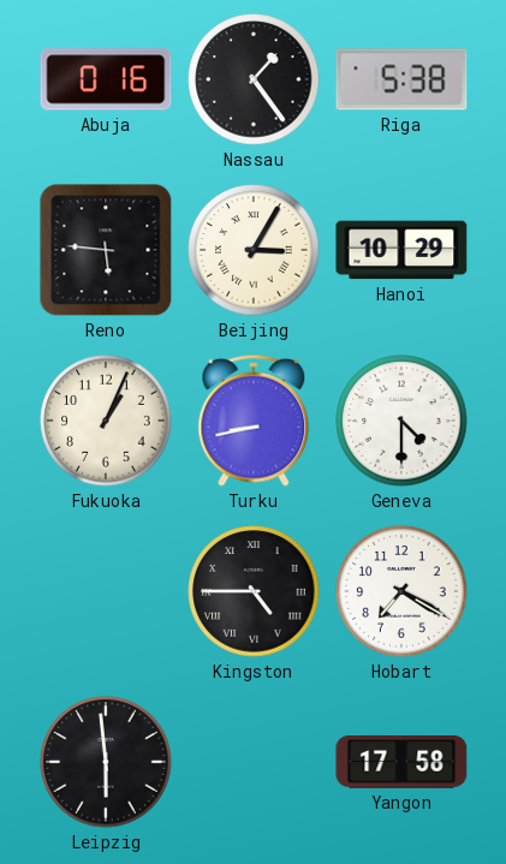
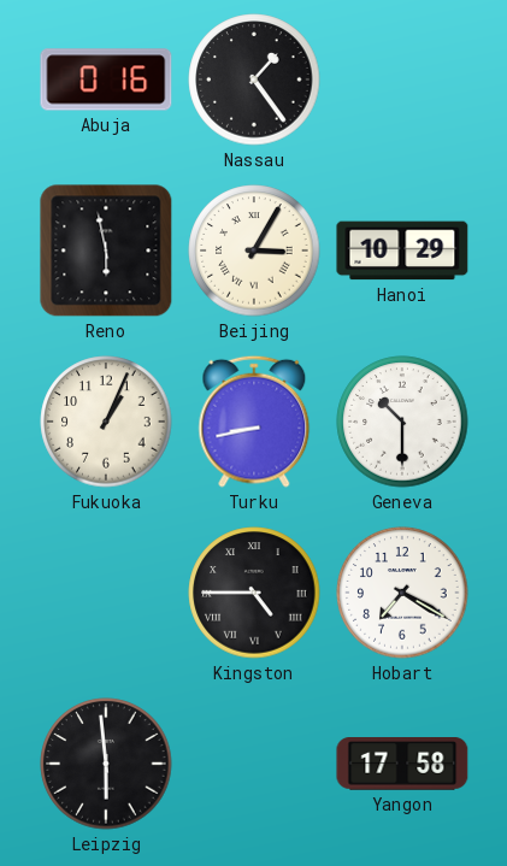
Riga: 5:38 -> none (401, 79)
Reno: 5:46 -> 5:58 (106, 251)
Geneva: 4:30 -> 10:30 (402, 422)
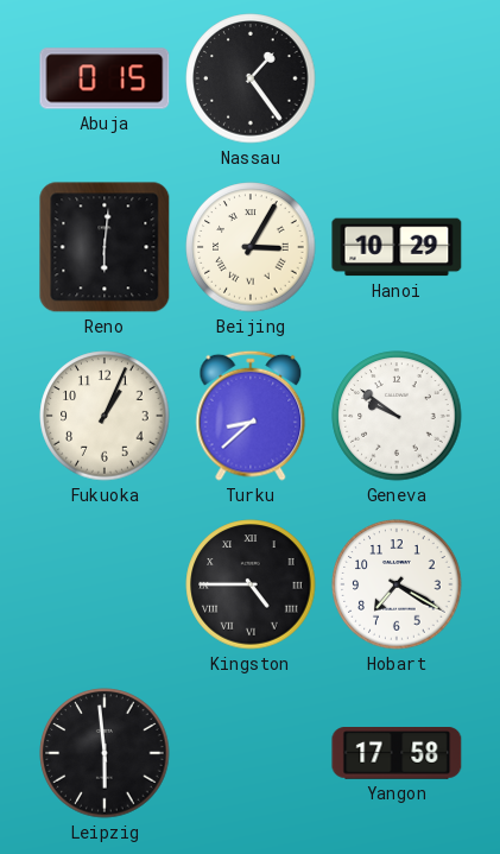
Abuja: 0:16 -> 0:15 (105, 78)
Reno: 5:58 -> 6:01 (105, 247)
Turku: 8:43 -> 8:38 (251, 416)
Geneva: 10:30 -> 9:51 (397, 416)
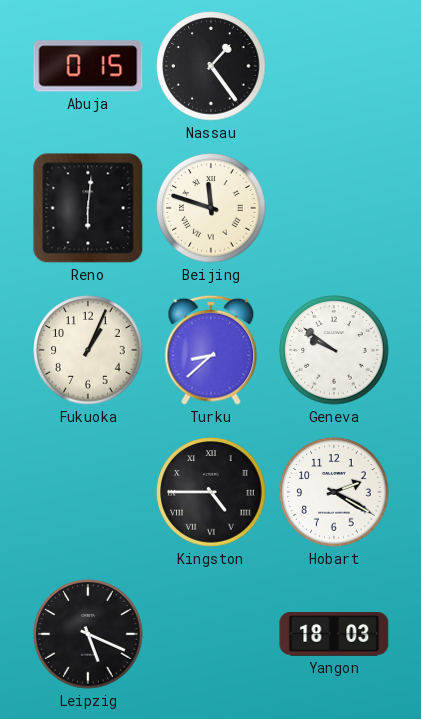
Beijing: 3:05 -> 11:48 (211, 208)
Hanoi: 10:29 -> none (397, 247)
Hobart: 7:20 -> 2:20 (334, 492)
Leipzig: 5:59 -> 5:19 (88, 634)
Yangon: 17:58 -> 18:03 (334, 635)
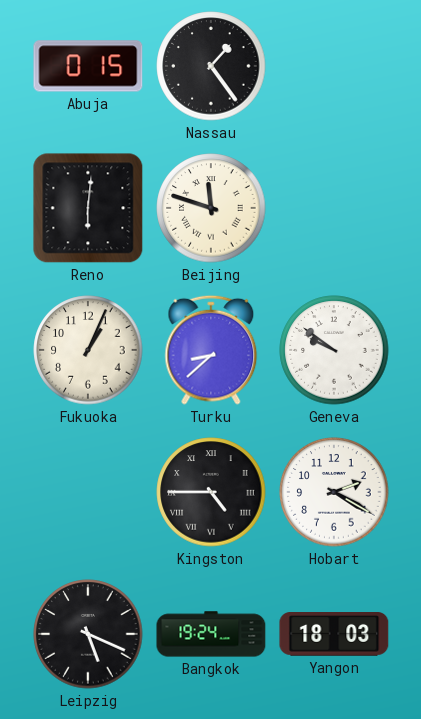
Bangkok: none -> 19:24 (211, 634)
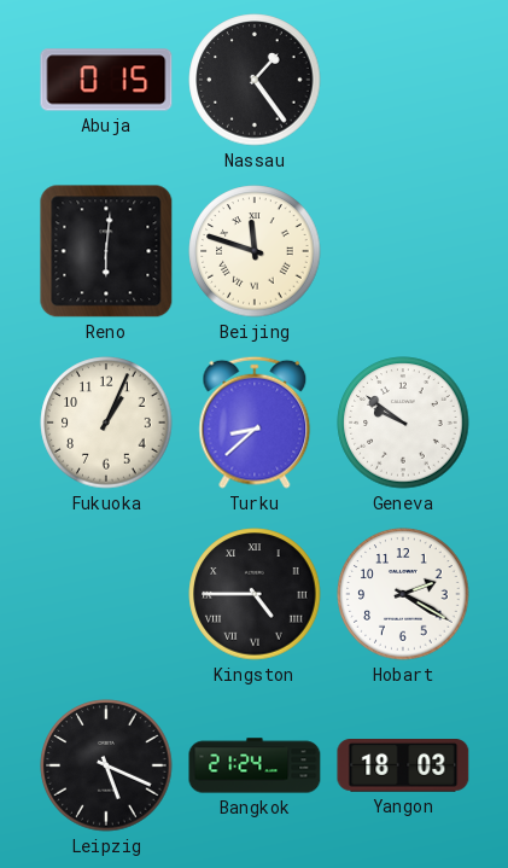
Bangkok: 19:24 -> 21:24 (255, 765)
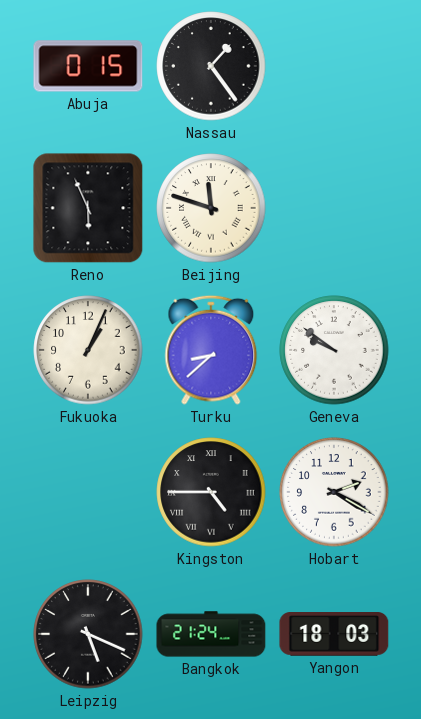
Reno: 6:01 -> 5:56 (88, 208)
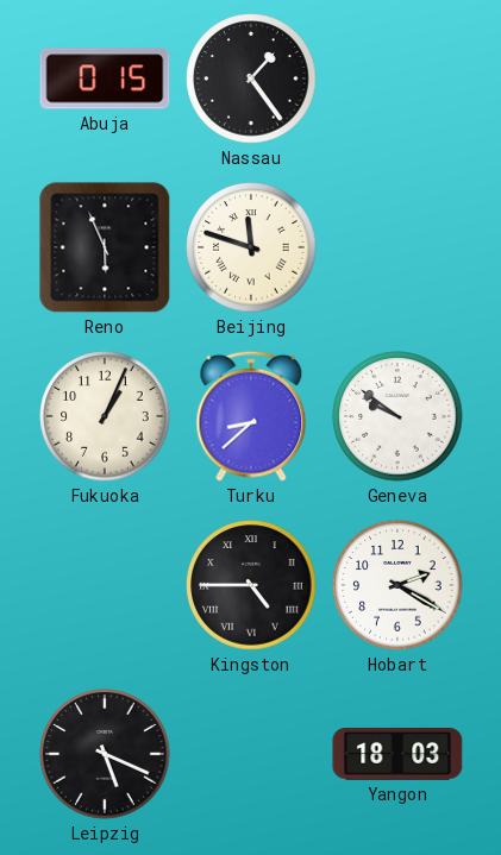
Bangkok: 21:24 -> none (211, 634)
